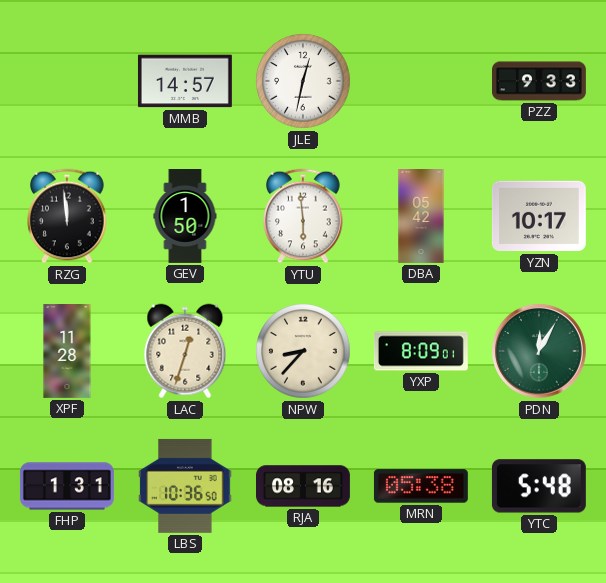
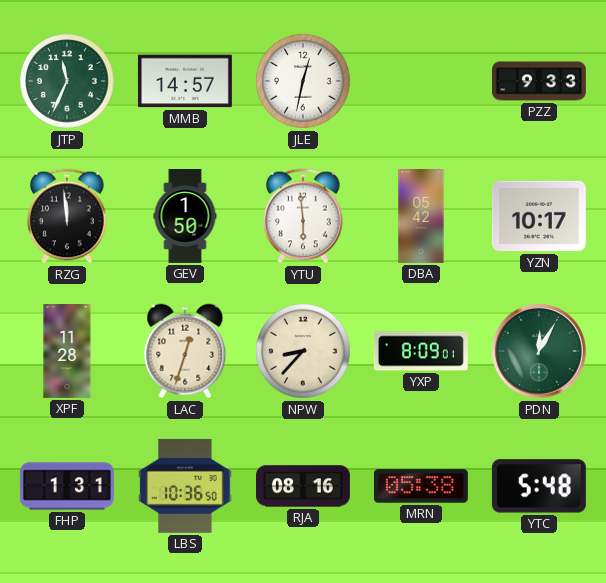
JTP: none -> 11:34 (67, 81)
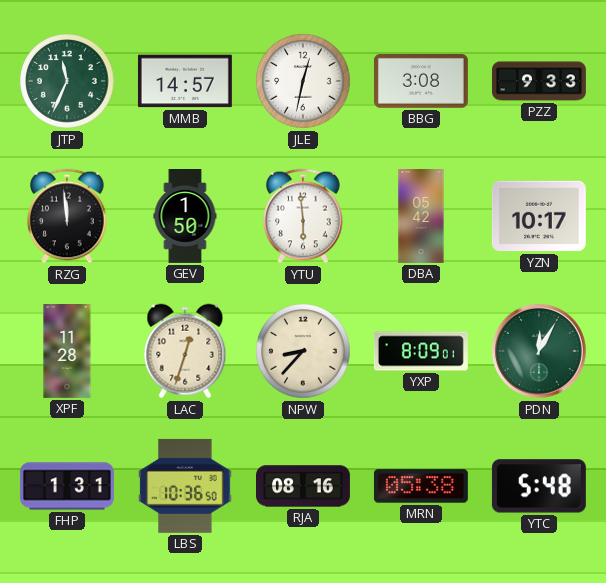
BBG: none -> 3:08 (421, 82)
